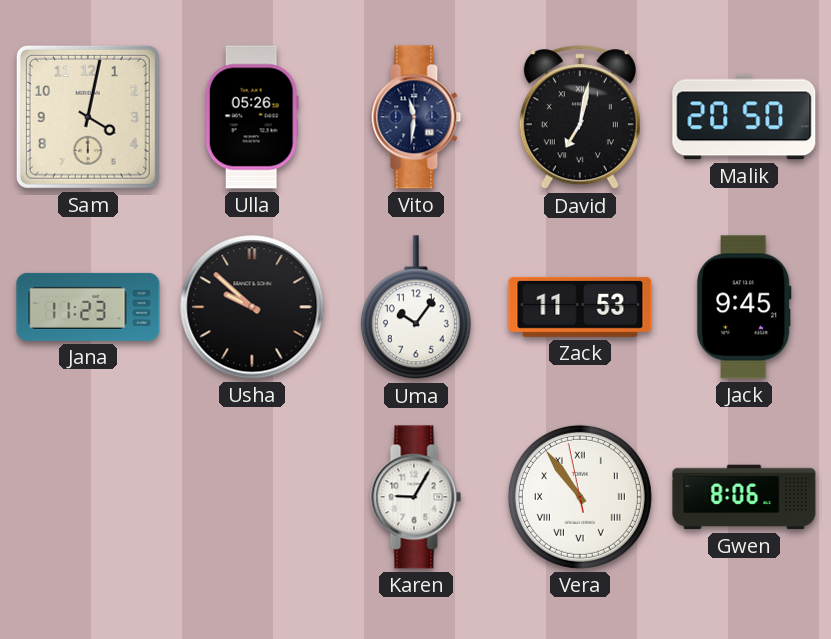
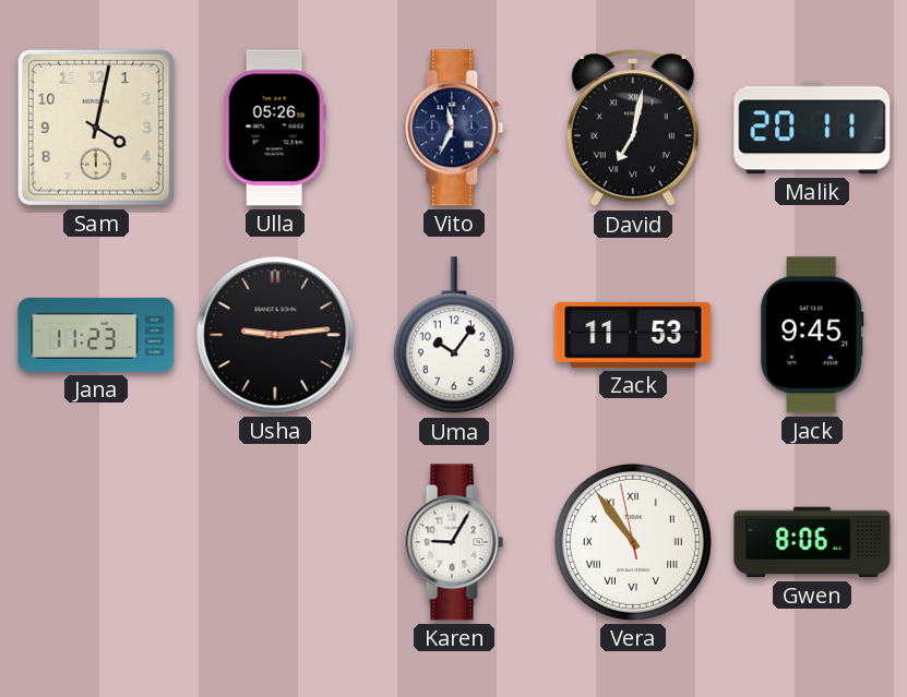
Vito: 11:31 -> 11:34 (454, 128)
Malik: 20:50 -> 20:11 (812, 128)
Usha: 9:52 -> 9:14 (275, 335)
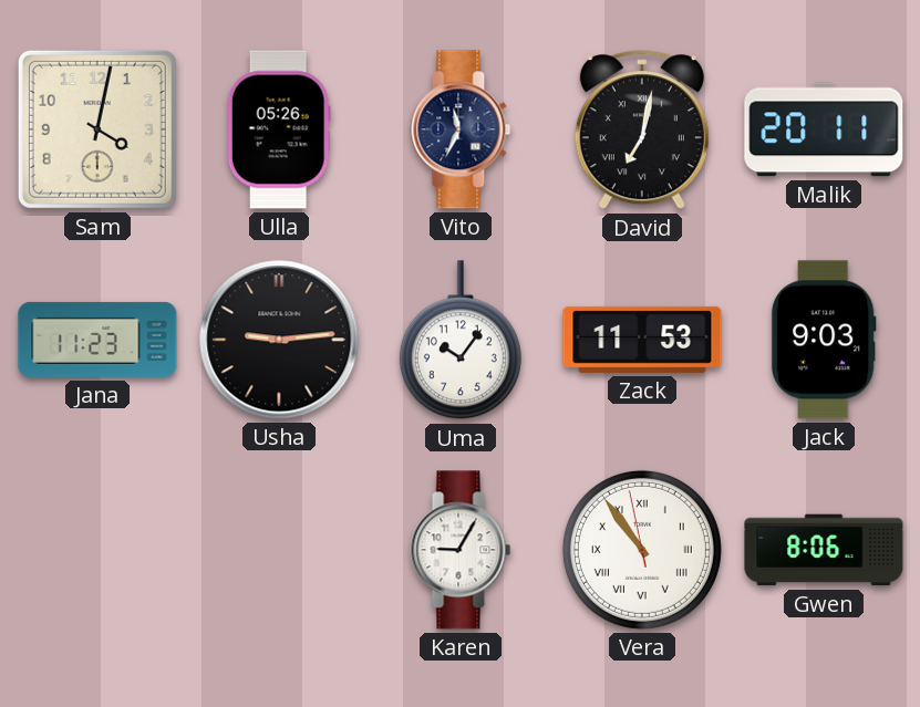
Jack: 9:45 -> 9:03 (824, 340)
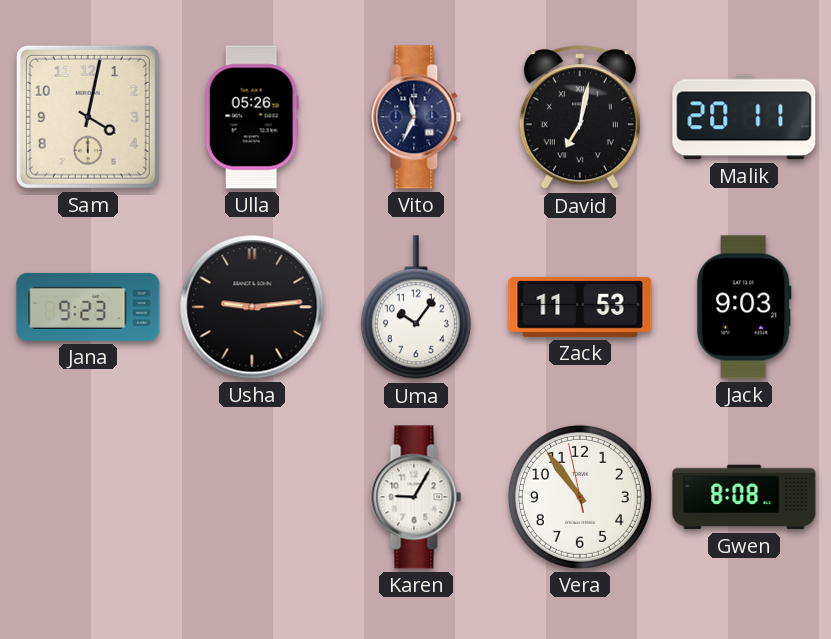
Jana: 11:23 -> 9:23 (88, 307)
Vera numerals: Roman -> Arabic (580, 497)
Gwen: 8:06 -> 8:08 (744, 497)
